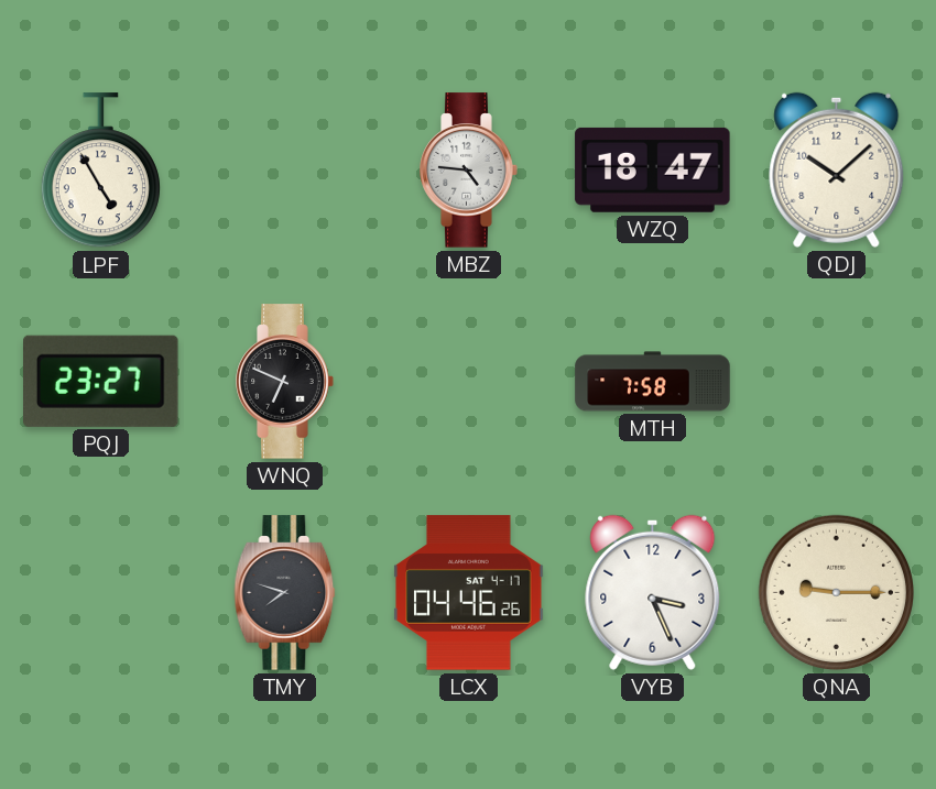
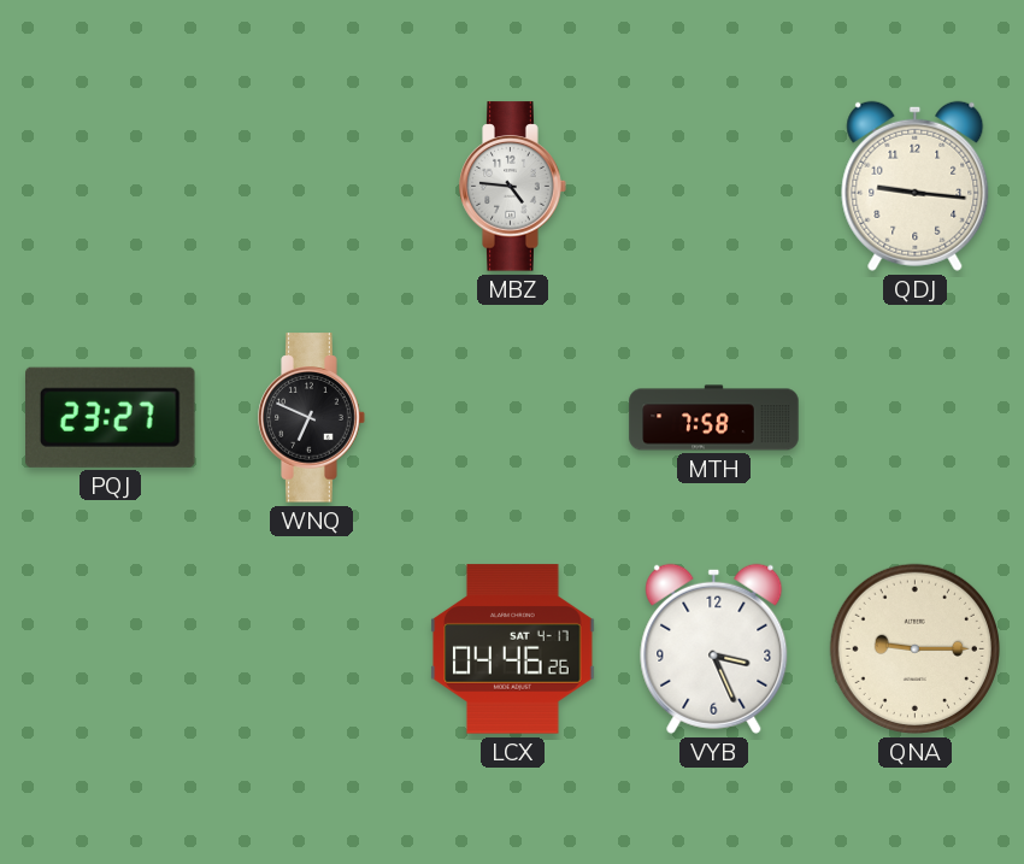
LPF: 4:55 -> none (100, 171)
WZQ: 18:47 -> none (653, 169)
QDJ: 10:08 -> 9:16 (916, 186)
TMY: 7:48 -> none (285, 593)
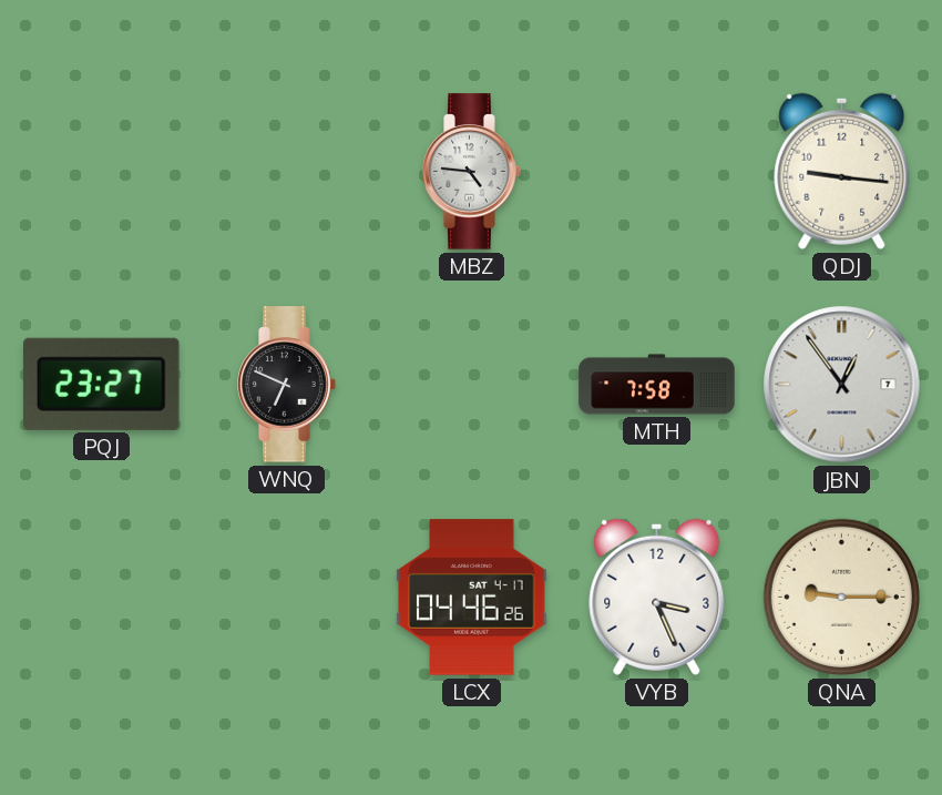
JBN: none -> 12:54 (842, 385)
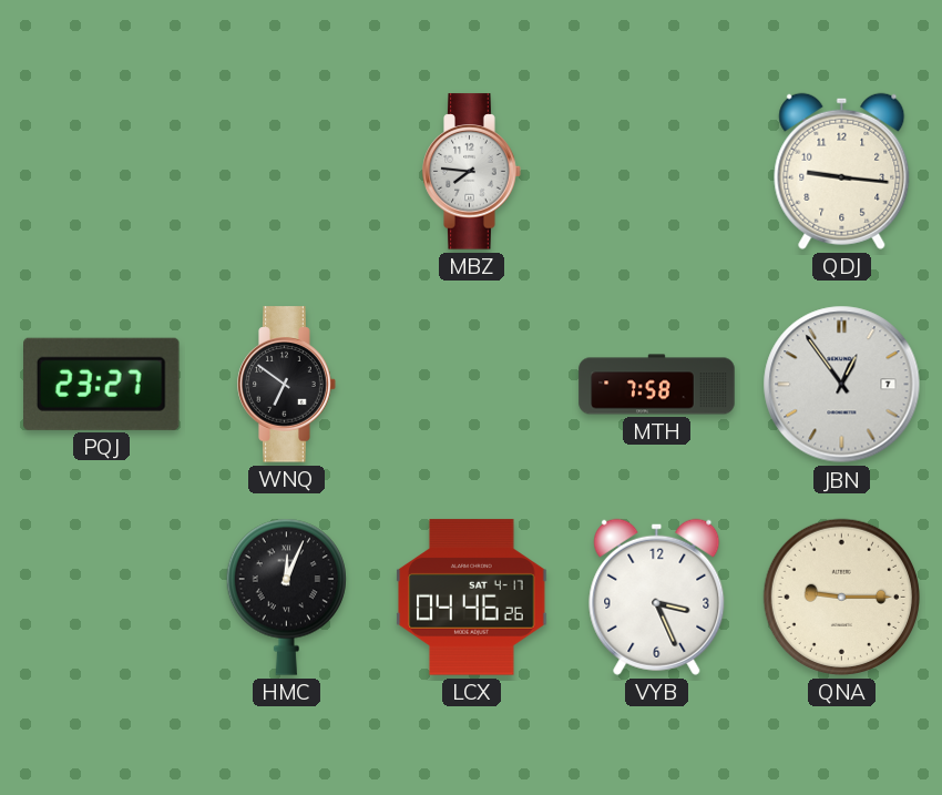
MBZ: 4:46 -> 7:46 (472, 172)
WNQ: 6:49 -> 6:51 (287, 385)
HMC: none -> 12:04 (286, 597)
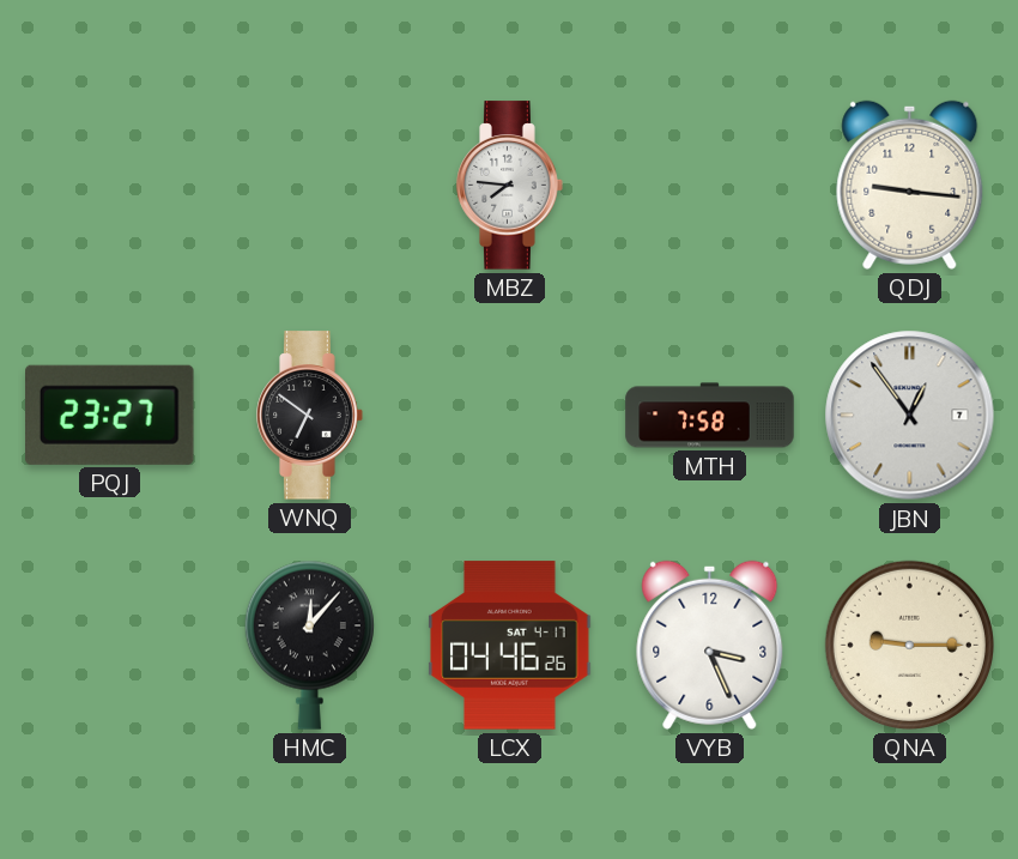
HMC: 12:04 -> 12:07 (309, 645)
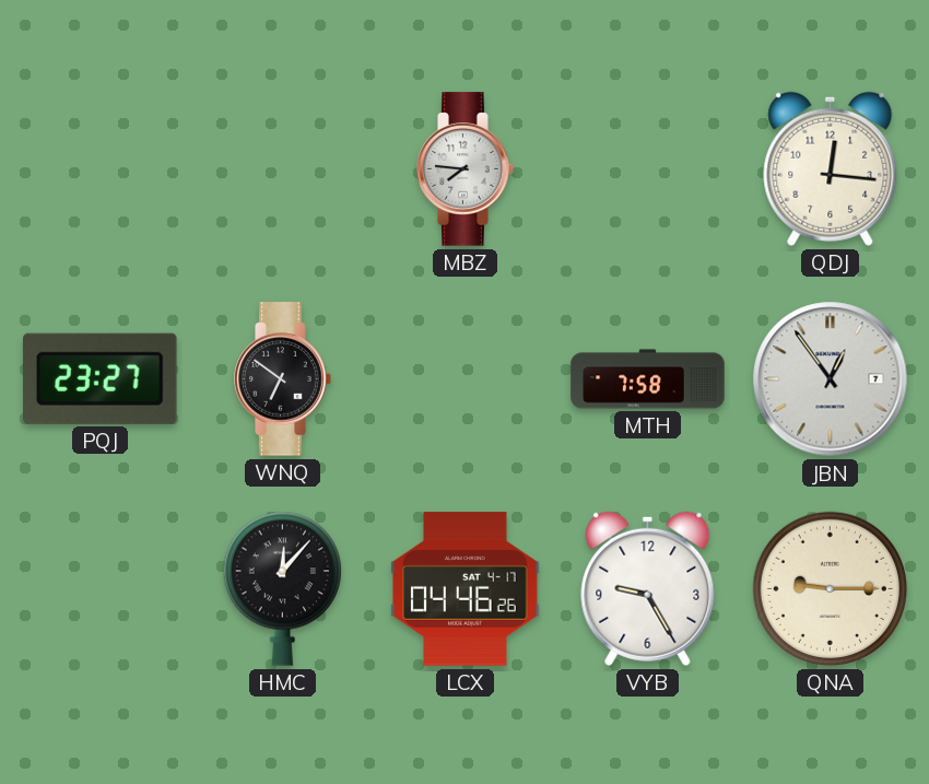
QDJ: 9:16 -> 12:16 (831, 168)
VYB: 3:26 -> 9:25 (648, 588)
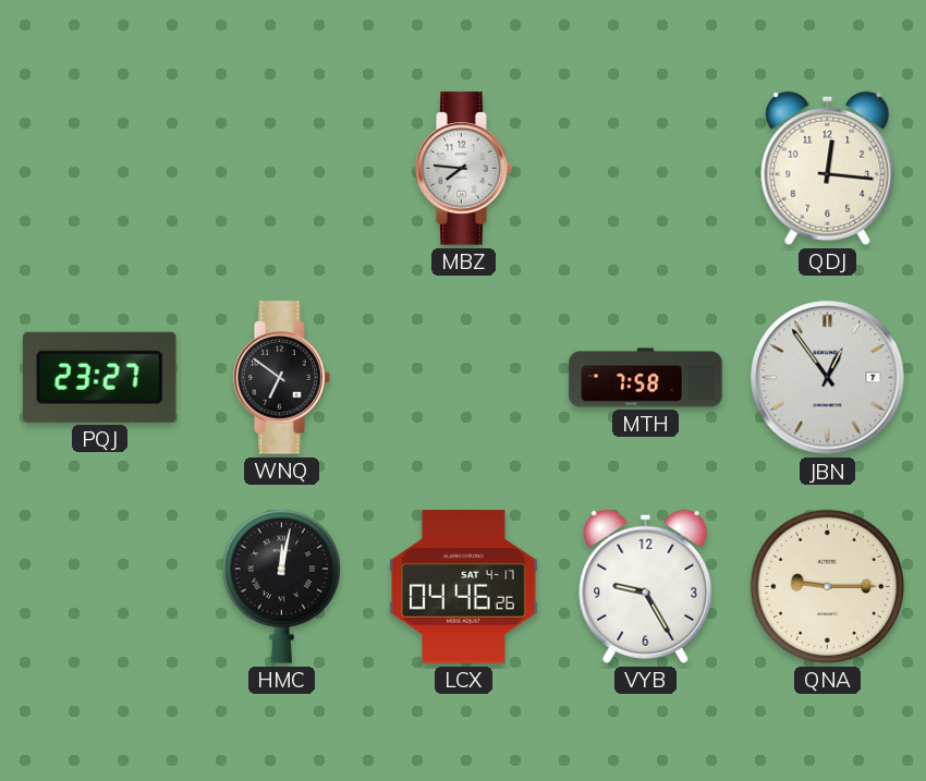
HMC: 12:07 -> 12:02 (281, 586)
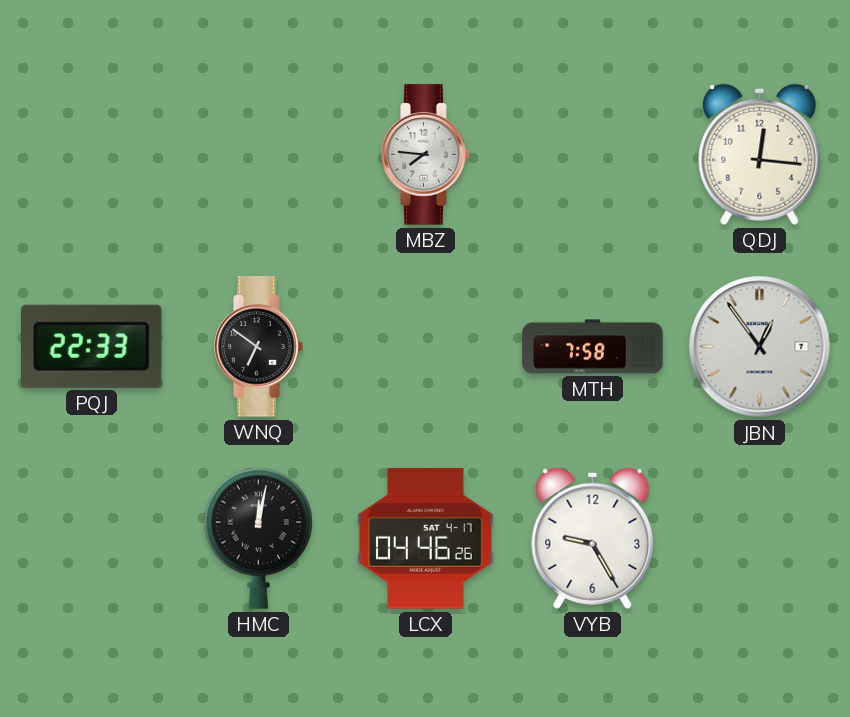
PQJ: 23:27 -> 22:33 (92, 346)
QNA: 9:15 -> none (827, 586)
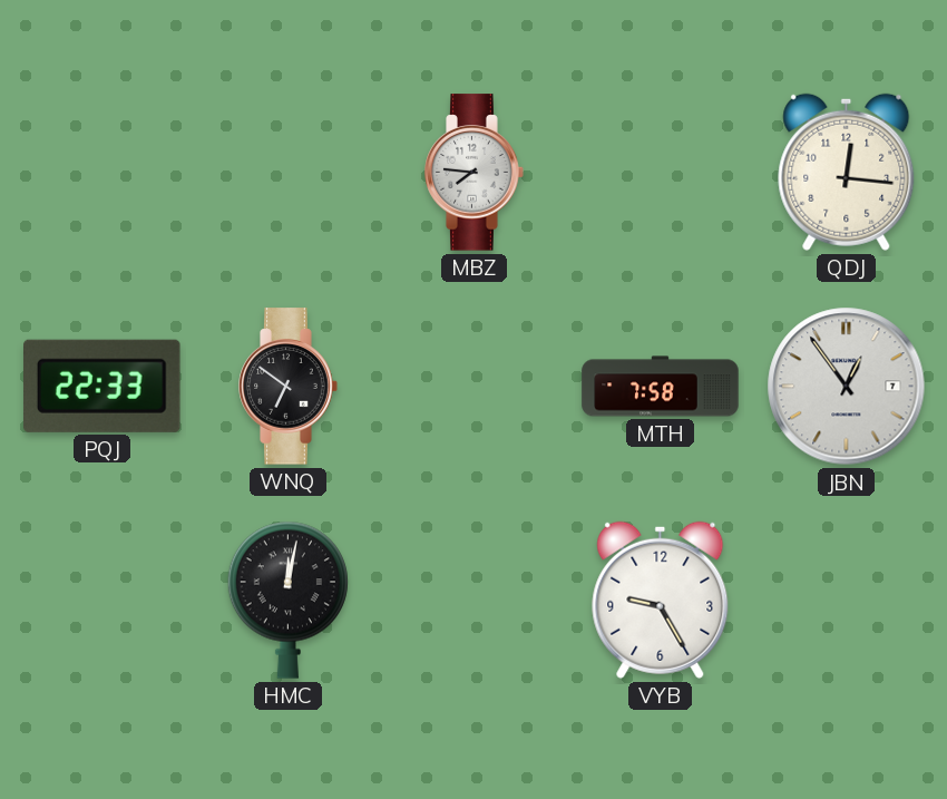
LCX: 04:46 -> none (426, 539)
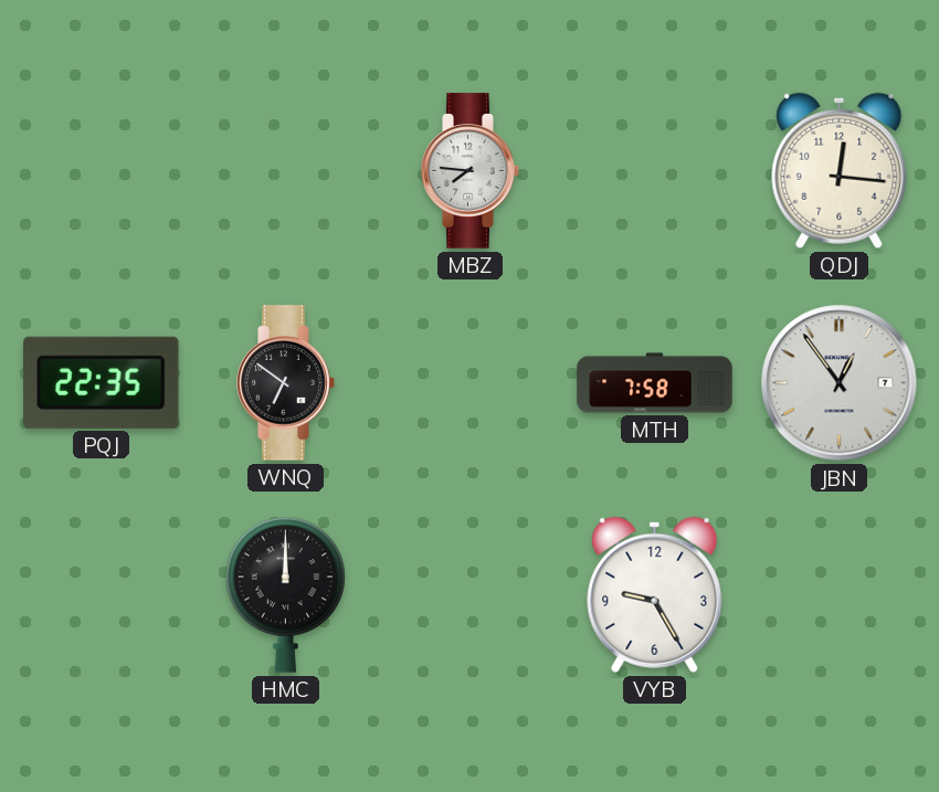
PQJ: 22:33 -> 22:35 (102, 382)
HMC: 12:02 -> 12:00 (285, 594)
